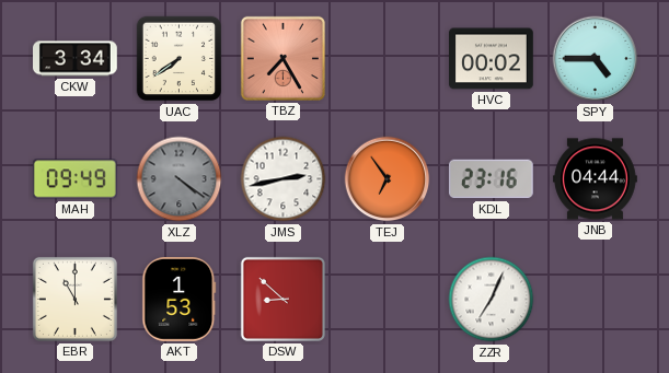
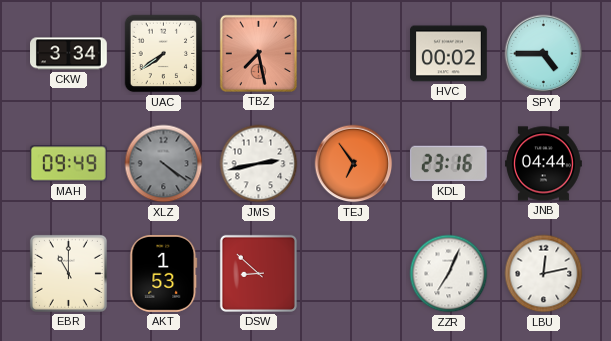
TBZ: 7:25 -> 7:28 (258, 53)
LBU: none -> 12:13 (544, 274)
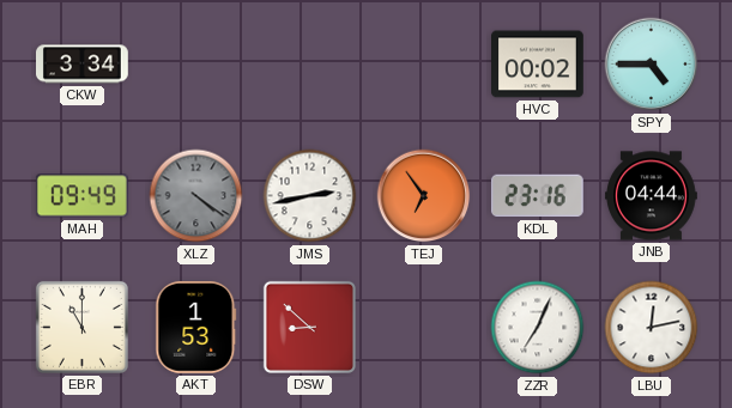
UAC: 7:39 -> none (164, 54)
TBZ: 7:28 -> none (258, 53)
